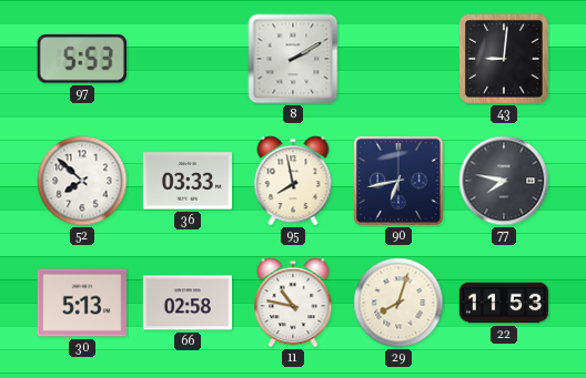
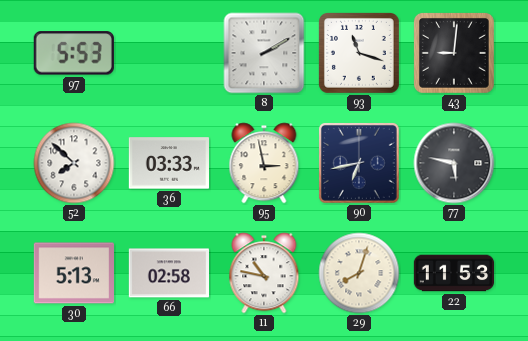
93: none -> 11:18 (359, 53)
95: 7:58 -> 2:58 (264, 163)
77: 7:47 -> 5:47 (454, 163)
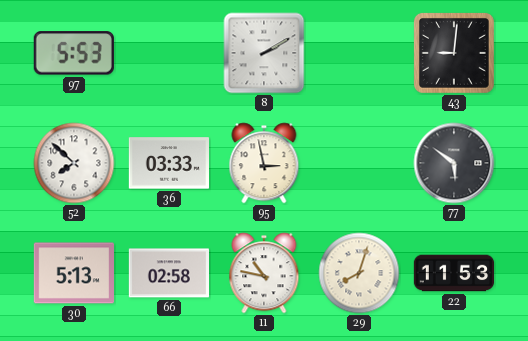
93: 11:18 -> none (359, 53)
90: 6:43 -> none (359, 163)
77: 5:47 -> 5:51 (454, 163)
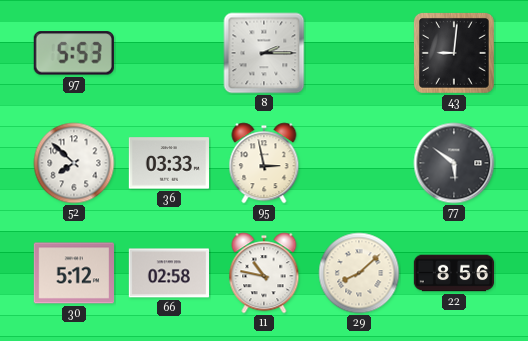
8: 2:10 -> 2:15 (264, 53)
30: 5:13 -> 5:12 (73, 273)
29: 8:03 -> 8:08 (359, 273)
22: 11:53 -> 8:56 (454, 273)
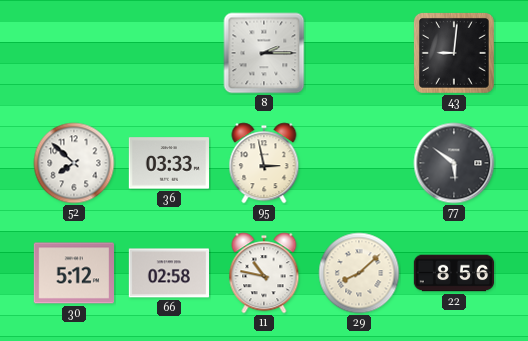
97: 5:53 -> none (74, 53)
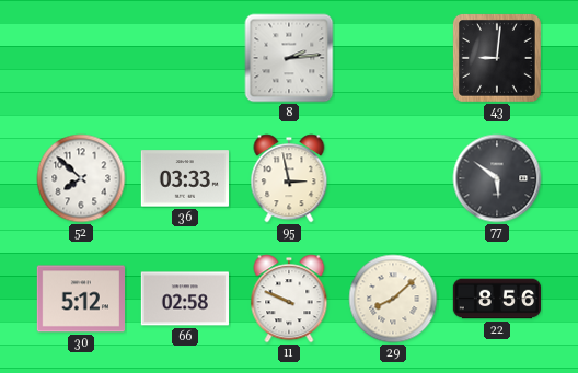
8: 2:15 -> 2:14 (289, 58)
11: 10:47 -> 9:49 (289, 299)
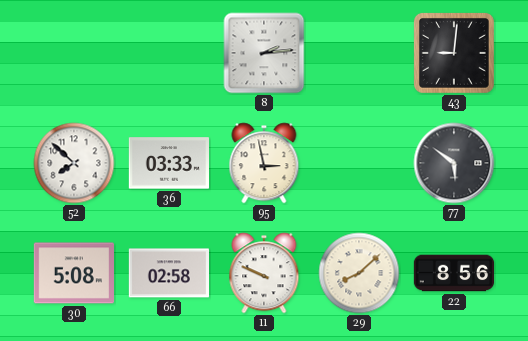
30: 5:12 -> 5:08 (73, 273)
